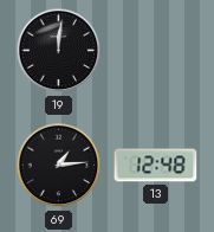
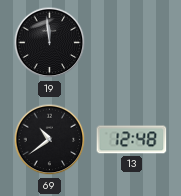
19: 12:01 -> 11:59 (50, 43)
69: 1:14 -> 10:39 (50, 140)
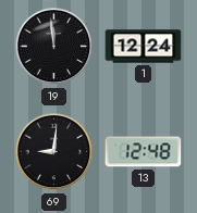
1: none -> 12:24 (144, 47)
69: 10:39 -> 9:01 (54, 152)
